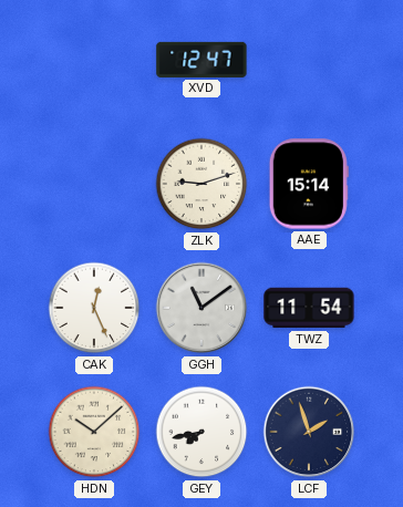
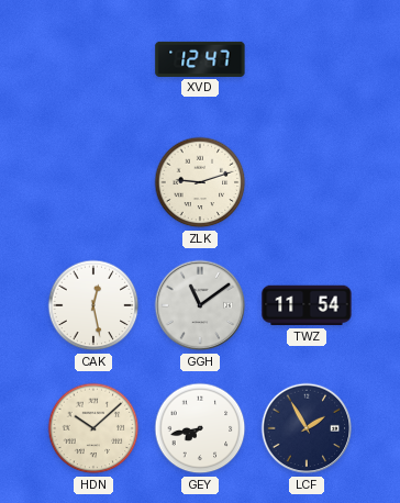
AAE: 15:14 -> none (309, 184)
CAK: 12:26 -> 12:28 (93, 305)
LCF: 1:57 -> 1:55 (307, 428)
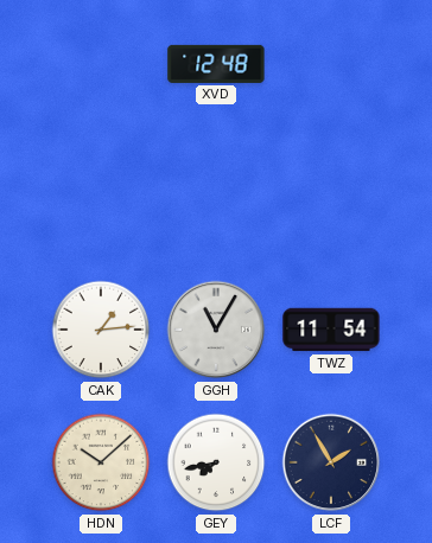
XVD: 12:47 -> 12:48 (216, 64)
ZLK: 9:12 -> none (200, 182)
CAK: 12:28 -> 1:14 (101, 330)
GGH: 11:09 -> 11:05 (216, 330)
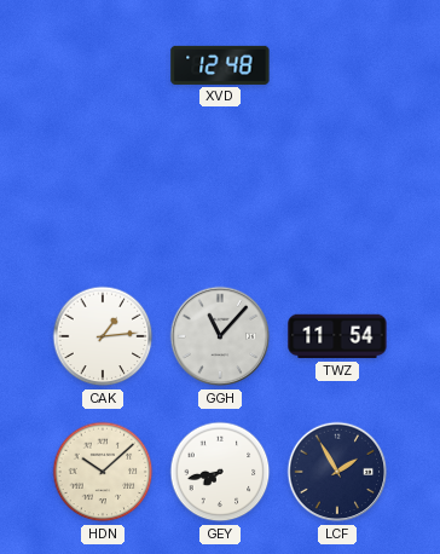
GGH: 11:05 -> 11:07 (220, 336)
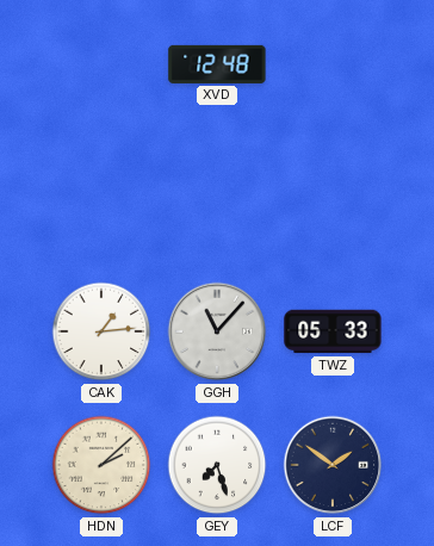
TWZ: 11:54 -> 05:33 (333, 331)
HDN: 10:08 -> 2:08 (101, 465)
GEY: 7:43 -> 7:27 (217, 465)
LCF: 1:55 -> 1:51 (333, 465)
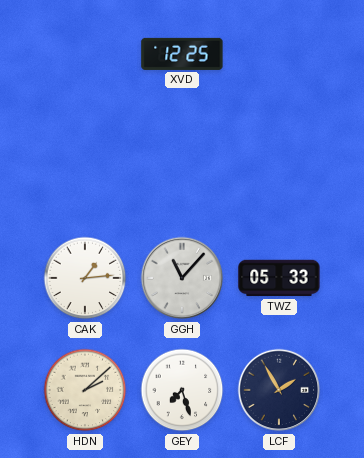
XVD: 12:48 -> 12:25 (182, 54)
LCF: 1:51 -> 1:55 (279, 390)
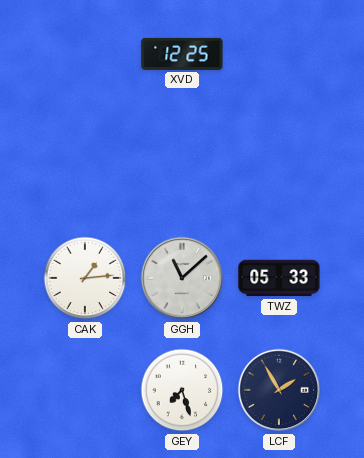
GGH: 11:07 -> 11:08 (182, 278)
HDN: 2:08 -> none (85, 390)
